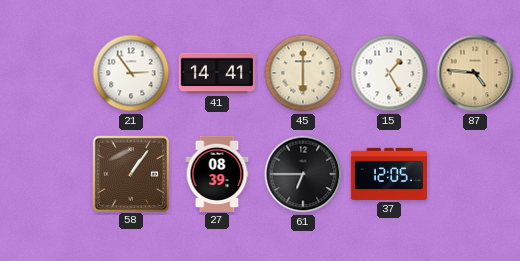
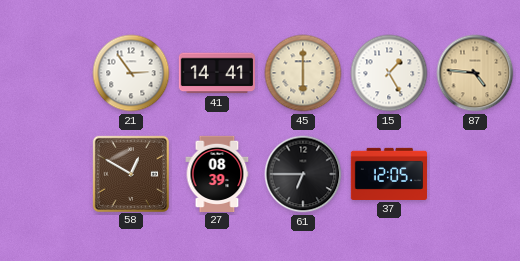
58: 1:06 -> 12:50 (130, 173)
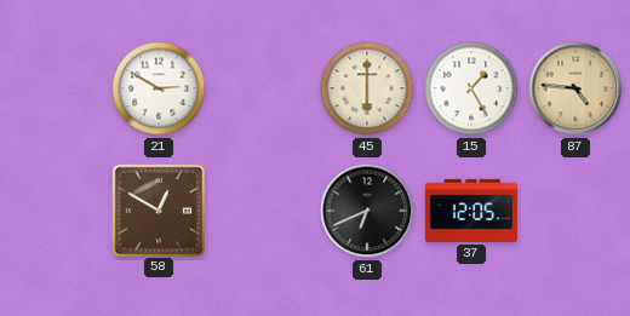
21: 2:54 -> 2:50 (159, 88)
41: 14:41 -> none (216, 73)
27: 08:39 -> none (217, 173)
61: 6:45 -> 6:41 (367, 211)
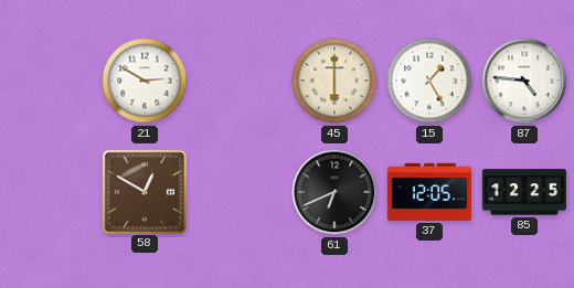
87 dial: champagne -> white (524, 81)
85: none -> 12:25 (524, 192)
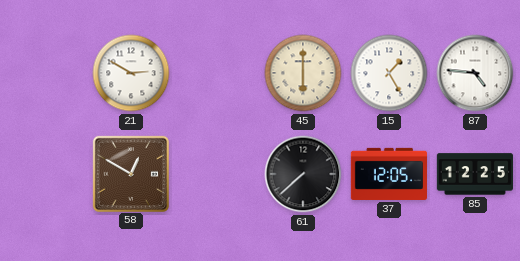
61: 6:41 -> 7:38 (303, 174)
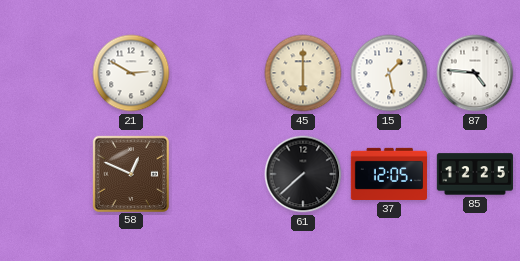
15: 1:25 -> 1:28 (389, 73)
58: 12:50 -> 12:49 (130, 173)
